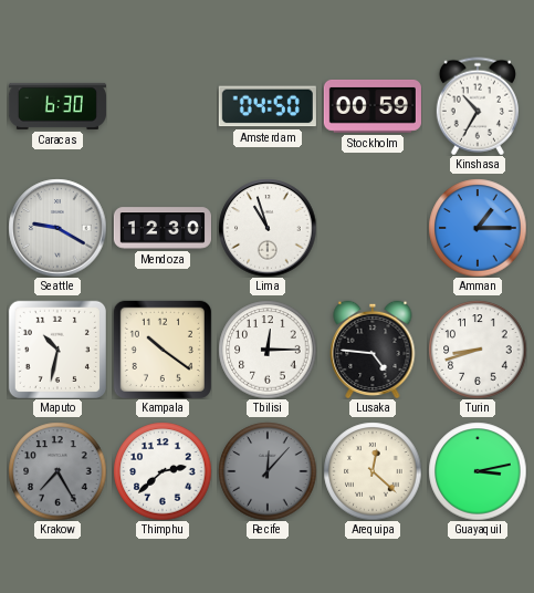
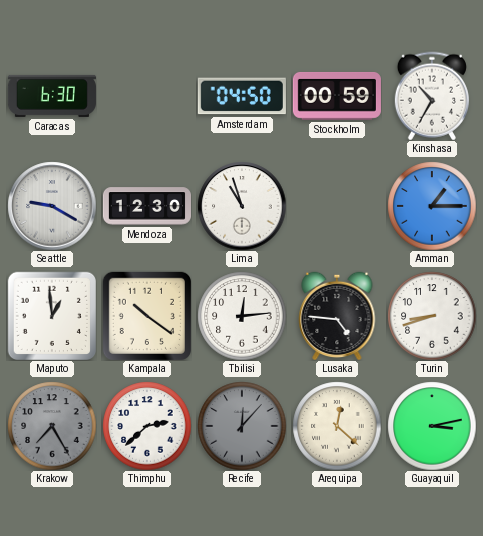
Maputo: 10:32 -> 12:59 (52, 316)
Tbilisi: 12:15 -> 12:14 (242, 316)
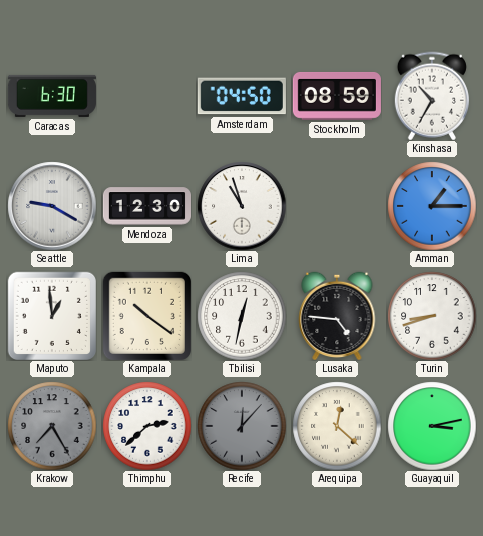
Stockholm: 00:59 -> 08:59 (337, 96)
Tbilisi: 12:14 -> 12:32 (242, 316)
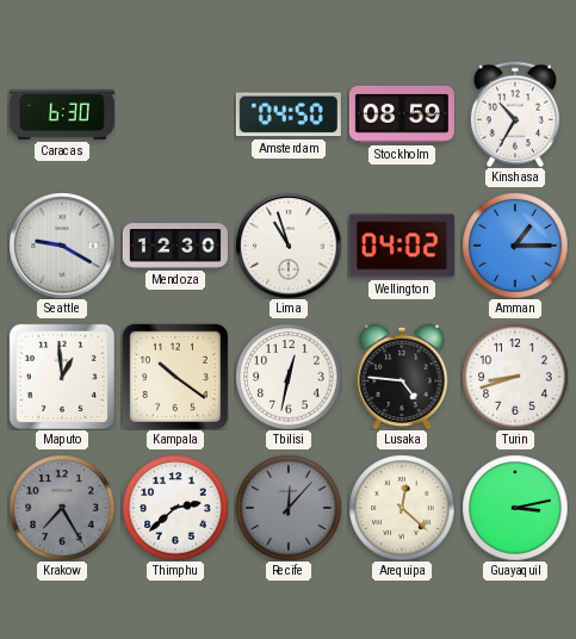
Wellington: none -> 04:02 (402, 246)
